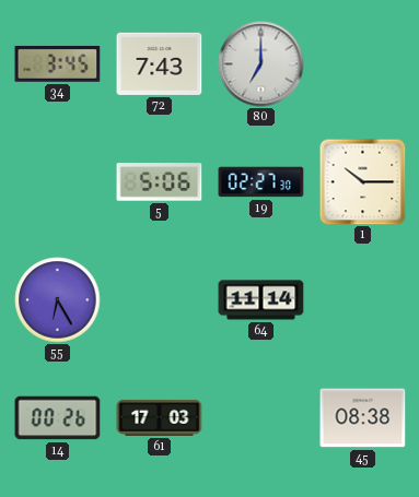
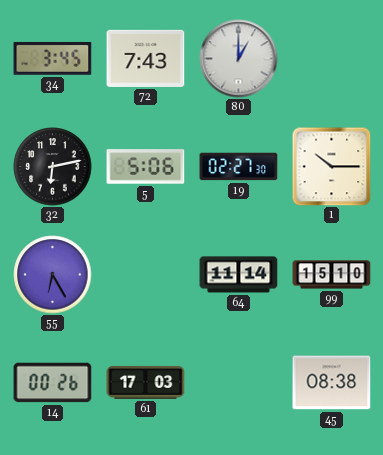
80: 7:00 -> 1:00 (239, 59)
32: none -> 6:13 (53, 167)
99: none -> 15:10 (332, 275)
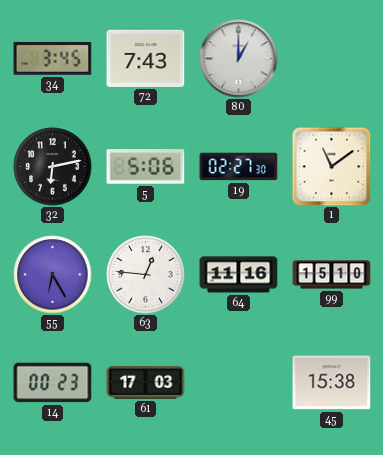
1: 10:15 -> 11:09 (332, 167)
63: none -> 12:46 (146, 275)
64: 11:14 -> 11:16 (239, 275)
14: 00:26 -> 00:23 (53, 383)
45: 08:38 -> 15:38 (332, 383)
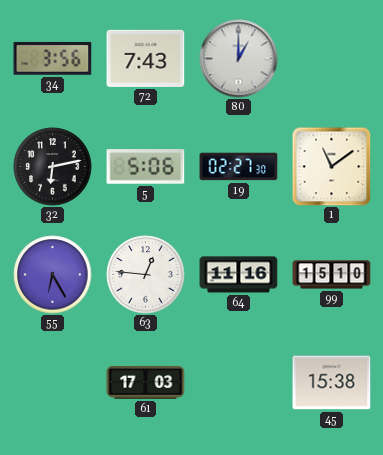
34: 3:45 -> 3:56 (53, 59)
14: 00:23 -> none (53, 383)
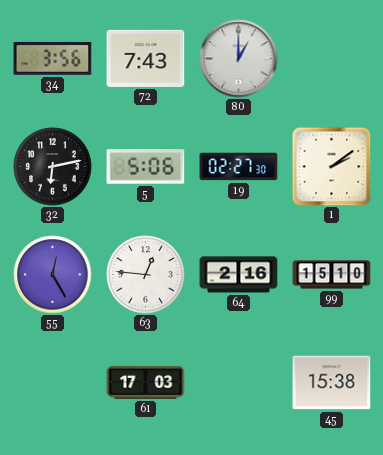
1: 11:09 -> 2:09 (332, 167)
55: 6:25 -> 12:25 (53, 275)
64: 11:16 -> 2:16 (239, 275)
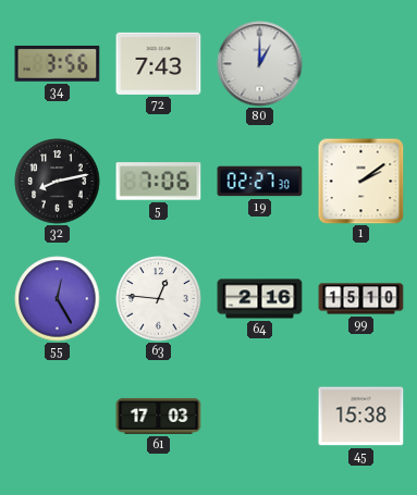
32: 6:13 -> 8:13 (58, 182)
5: 5:06 -> 7:06 (159, 182)
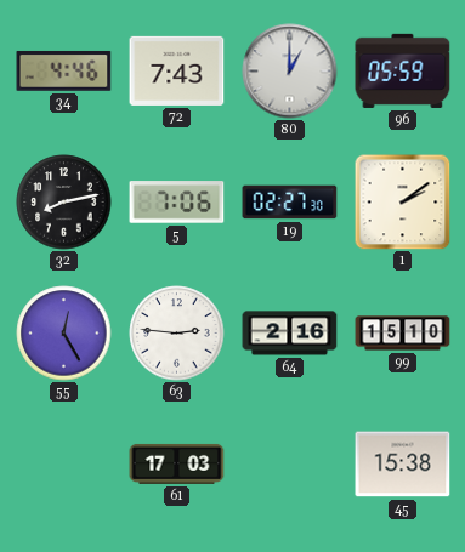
34: 3:56 -> 4:46 (64, 72)
96: none -> 05:59 (403, 70)
63: 12:46 -> 2:46 (177, 334)
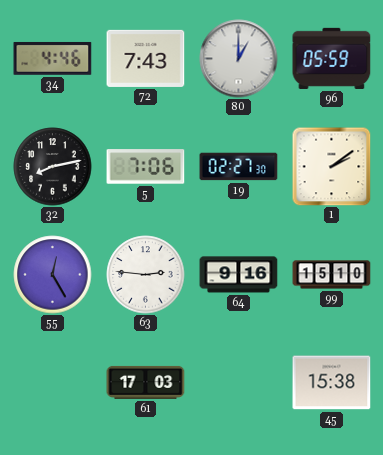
64: 2:16 -> 9:16 (239, 275)
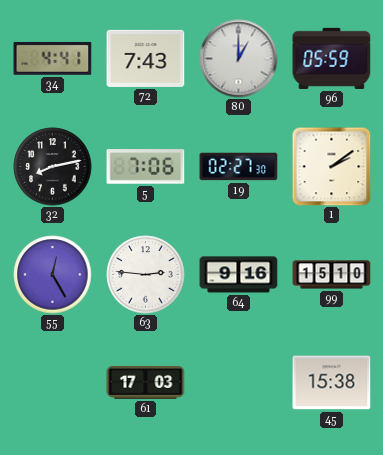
34: 4:46 -> 4:41 (53, 59)
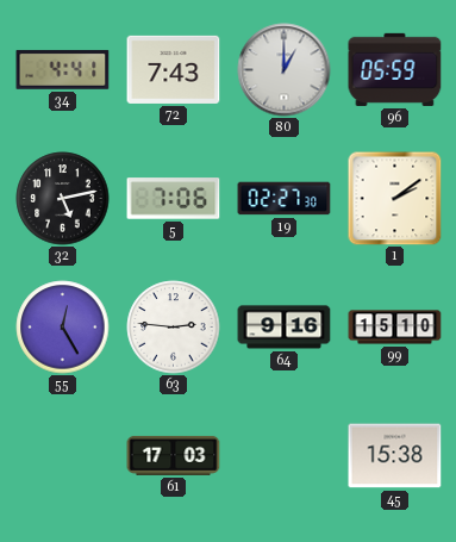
32: 8:13 -> 5:13 (63, 199)
